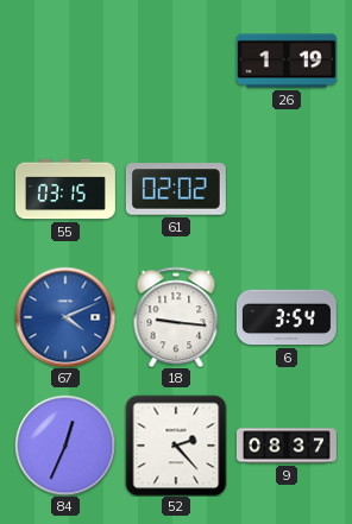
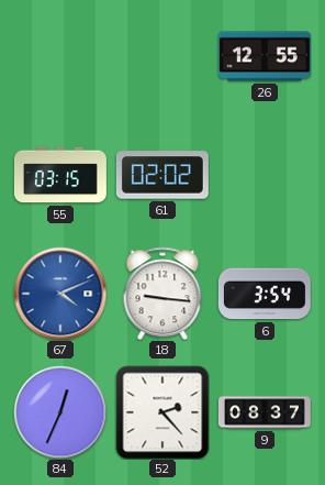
26: 1:19 -> 12:55 (265, 56)
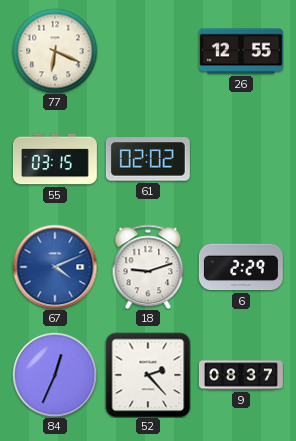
77: none -> 6:19 (55, 51)
18: 9:16 -> 9:12 (148, 267)
6: 3:54 -> 2:29 (241, 267)
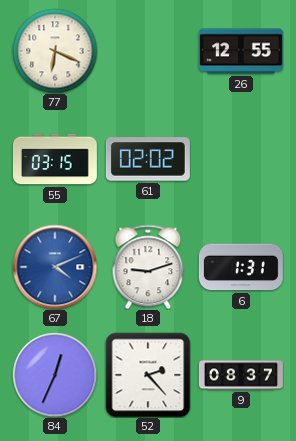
6: 2:29 -> 1:31 (241, 267)
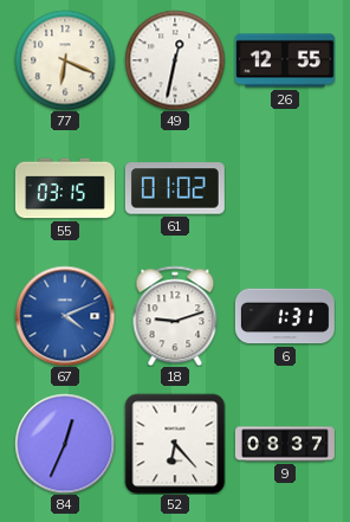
49: none -> 12:32 (175, 60)
61: 02:02 -> 01:02 (175, 188)
52: 2:23 -> 6:23 (175, 444)
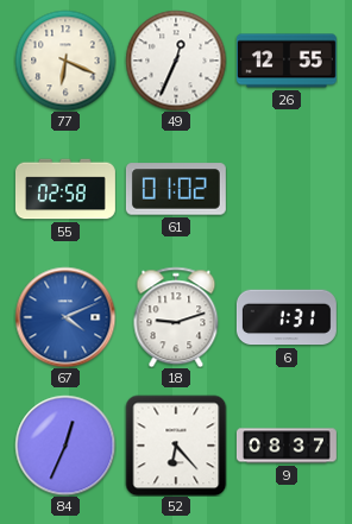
49: 12:32 -> 12:34 (176, 61)
55: 03:15 -> 02:58 (65, 189)
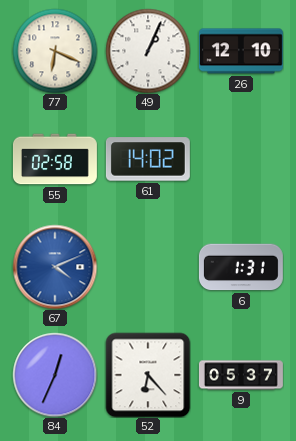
49: 12:34 -> 1:04 (148, 51)
26: 12:55 -> 12:10 (241, 51)
61: 01:02 -> 14:02 (148, 159)
18: 9:12 -> none (176, 317)
9: 08:37 -> 05:37 (241, 375)
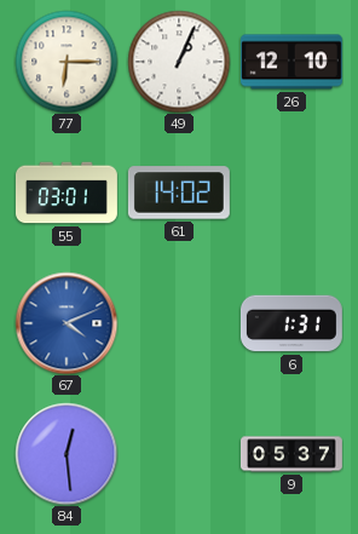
77: 6:19 -> 6:15 (67, 62)
55: 02:58 -> 03:01 (67, 193)
84: 12:34 -> 12:29 (67, 454)
52: 6:23 -> none (148, 375)
